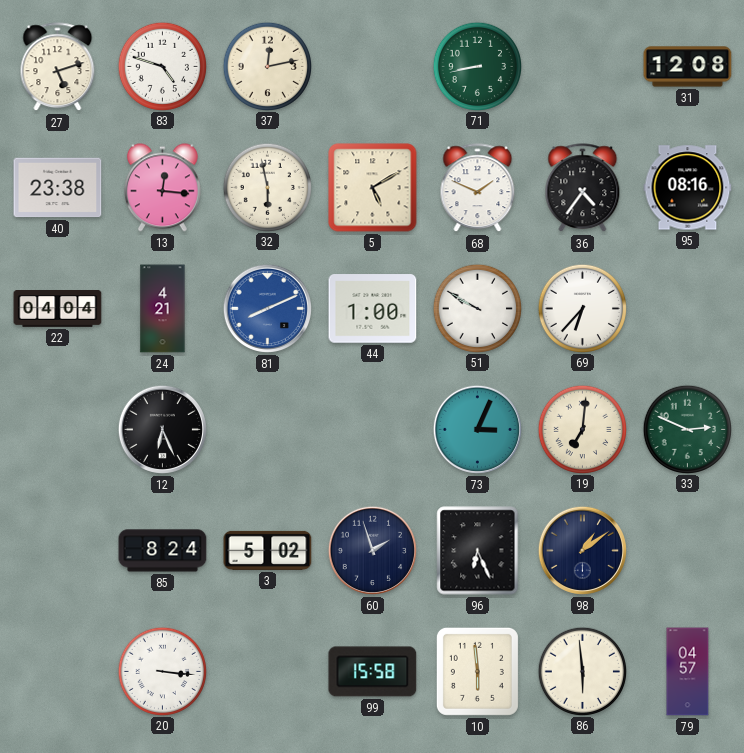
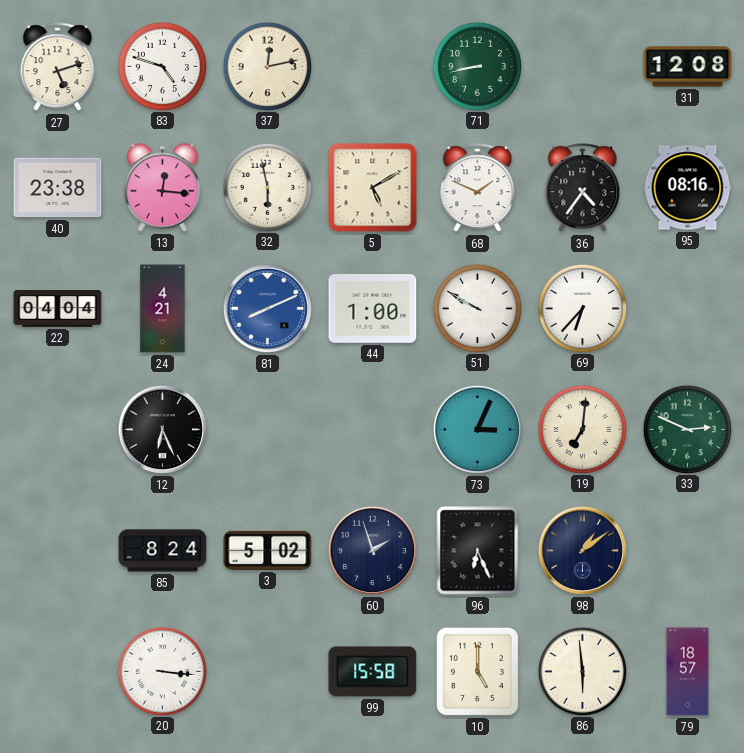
10: 5:59 -> 5:00 (477, 671)
79: 04:57 -> 18:57 (688, 672)
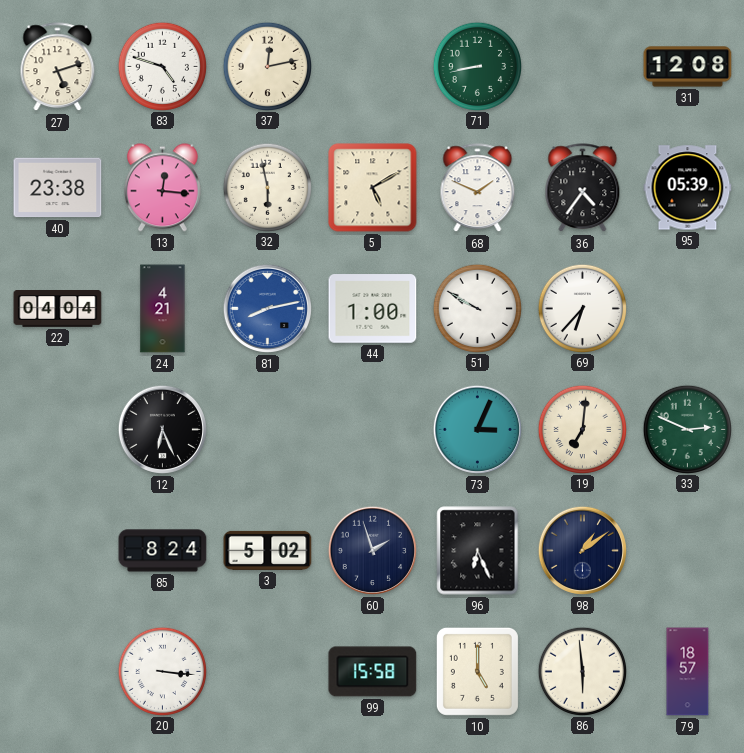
95: 08:16 -> 05:39 (688, 188)
81: 8:11 -> 8:13 (267, 308)
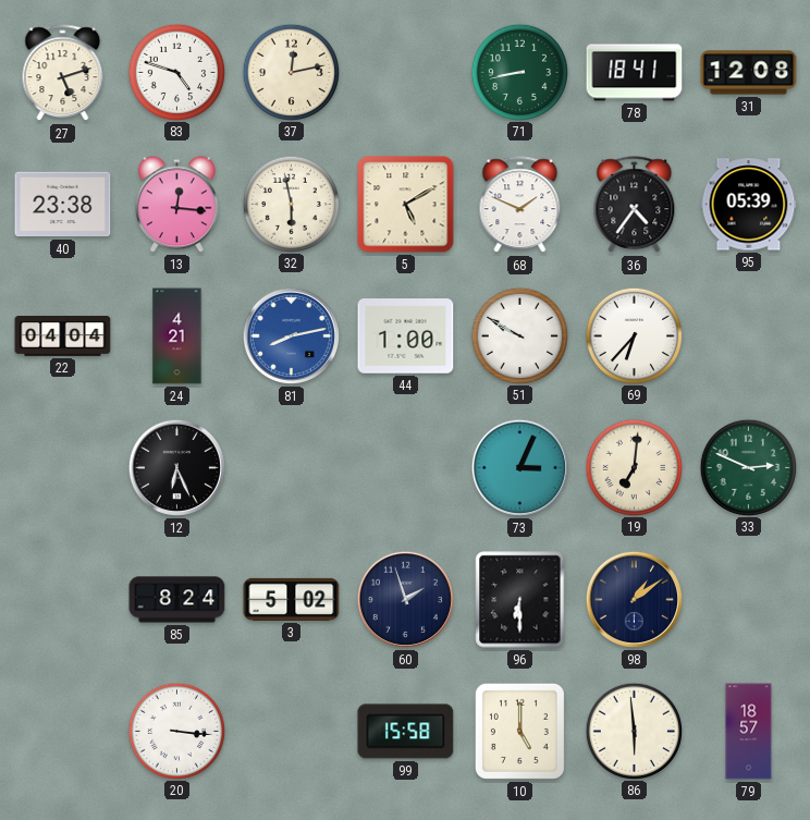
78: none -> 18:41 (635, 73)
96: 6:26 -> 6:30 (520, 600)
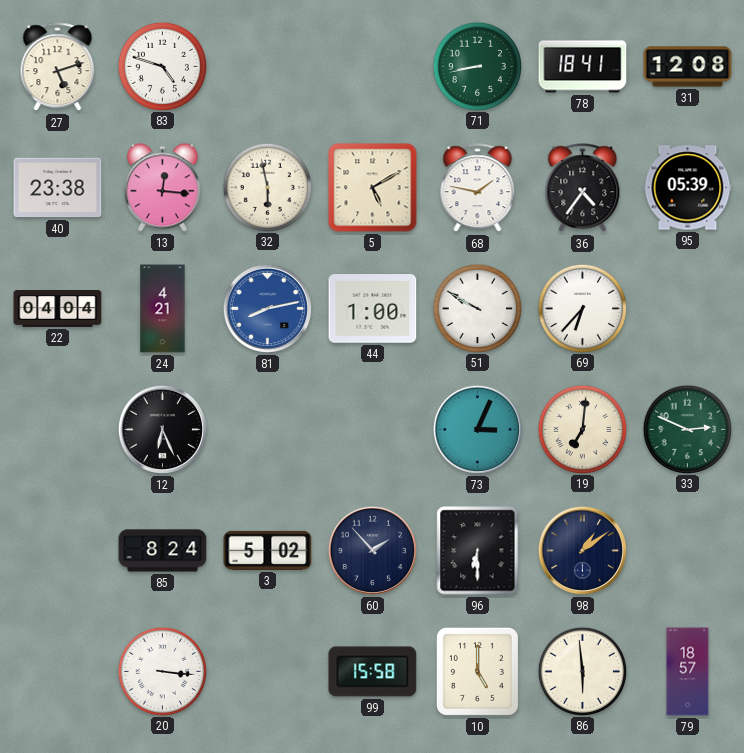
37: 12:13 -> none (291, 72)
68: 1:49 -> 1:47 (478, 188)
60: 1:57 -> 1:53 (372, 550)
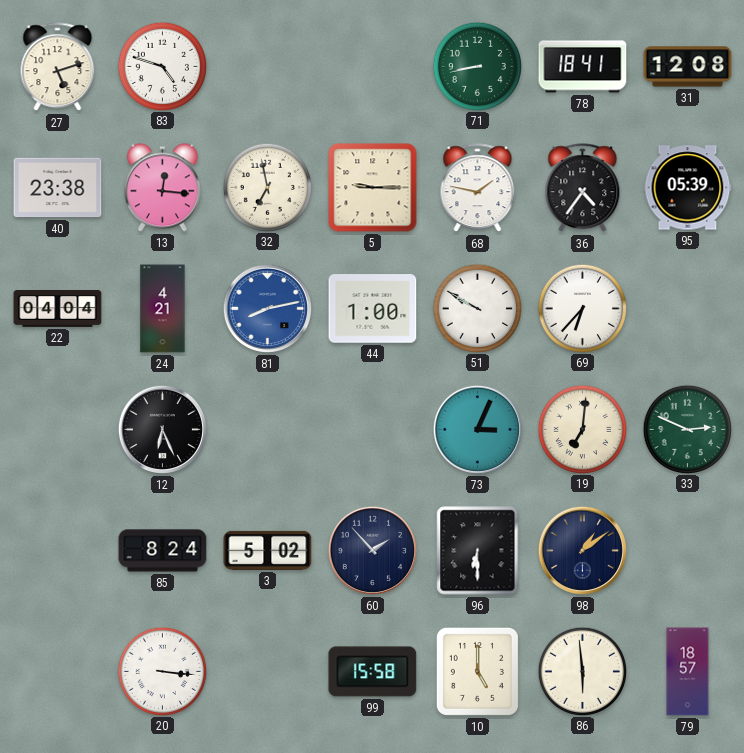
32: 5:58 -> 6:58 (267, 187)
5: 5:10 -> 9:15 (373, 188)
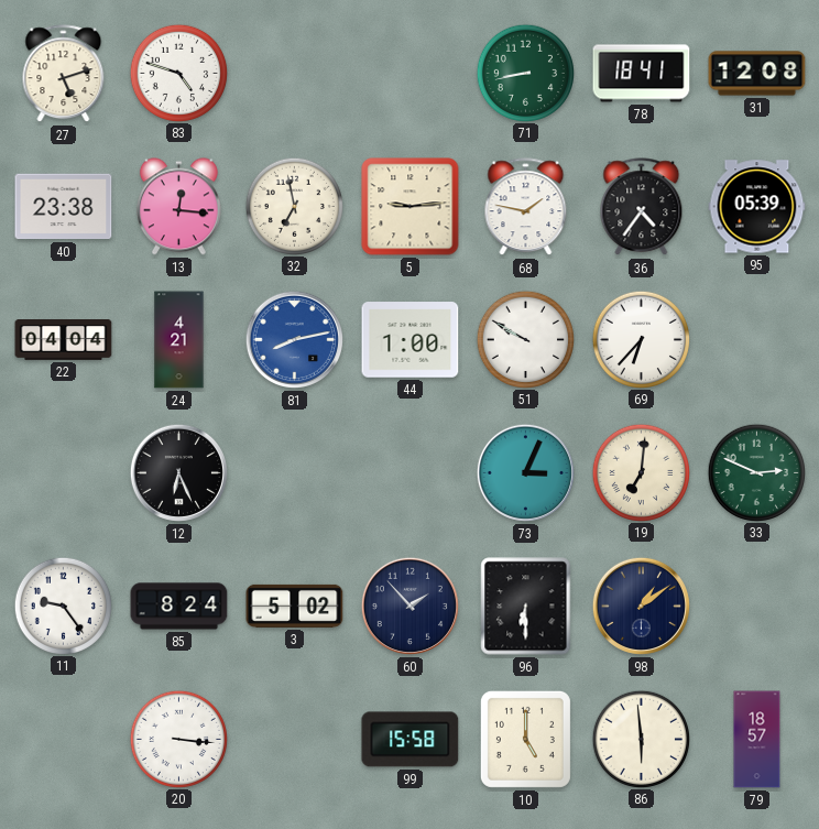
5: 9:15 -> 9:14 (411, 207)
11: none -> 9:24 (63, 606)
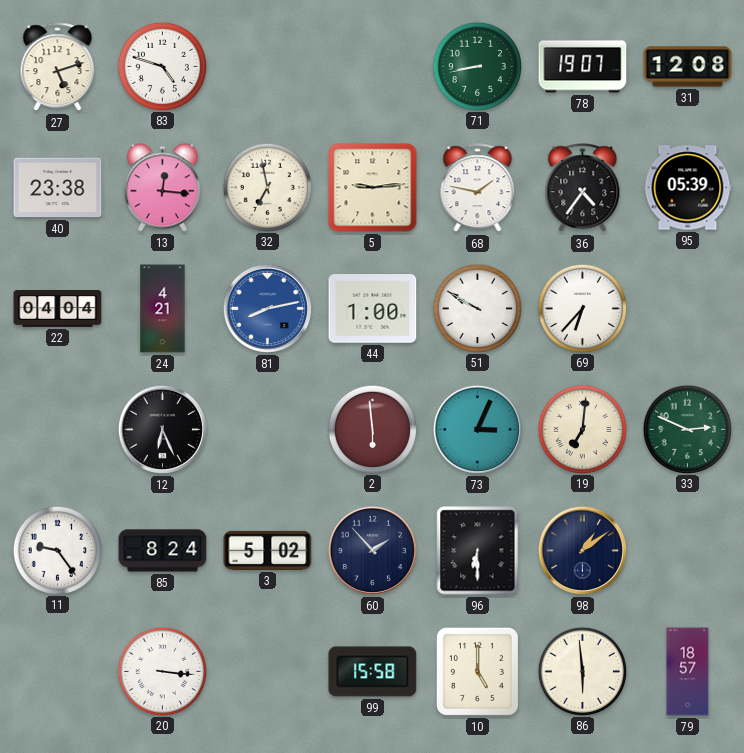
78: 18:41 -> 19:07 (583, 67)
2: none -> 5:59 (372, 429)
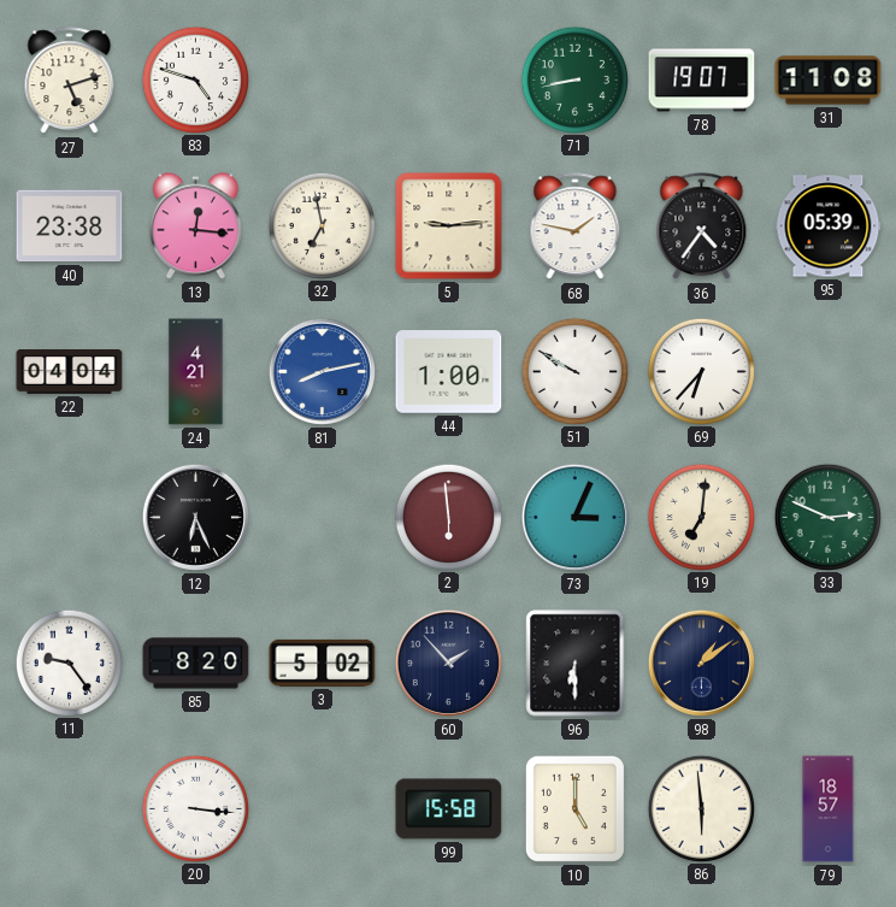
31: 12:08 -> 11:08 (829, 81)
85: 8:24 -> 8:20 (196, 664)
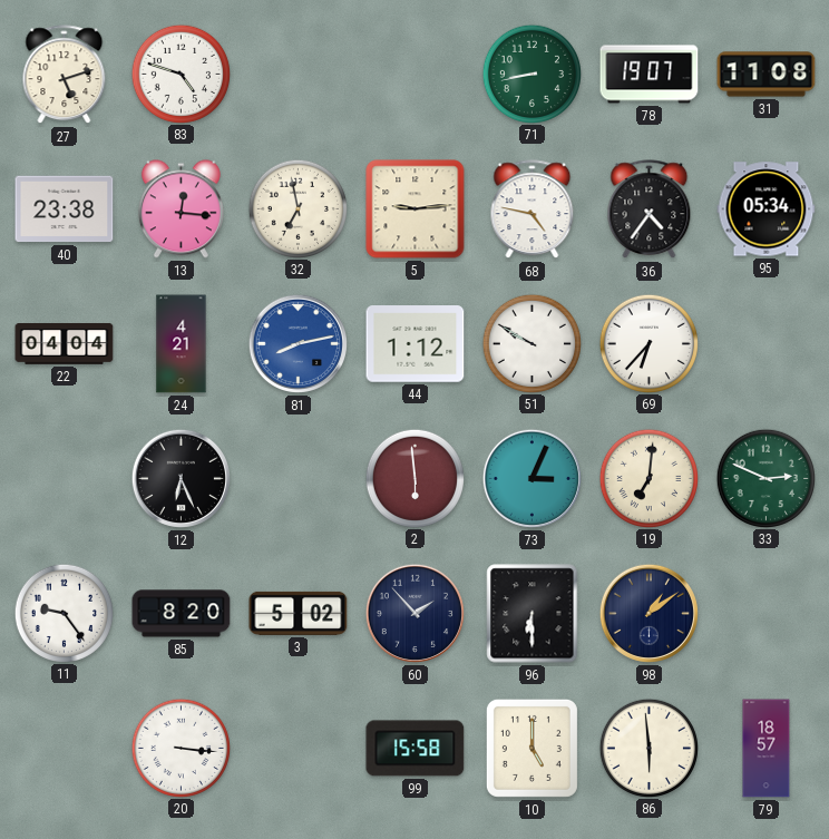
68: 1:47 -> 4:47 (533, 209)
95: 05:39 -> 05:34 (767, 209)
44: 1:00 -> 1:12 (416, 344)
